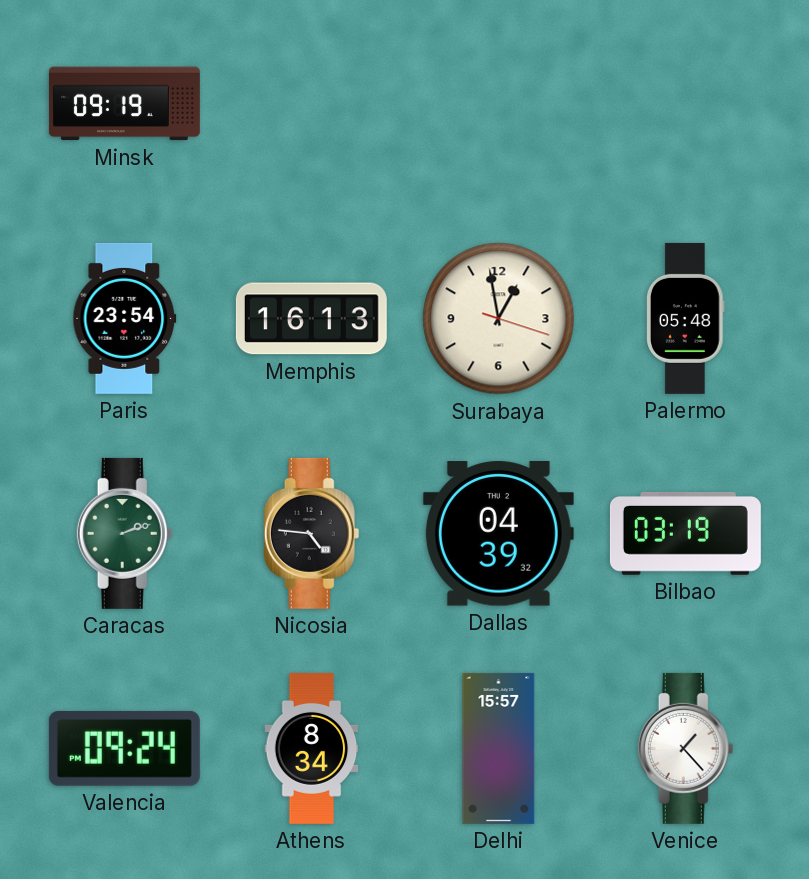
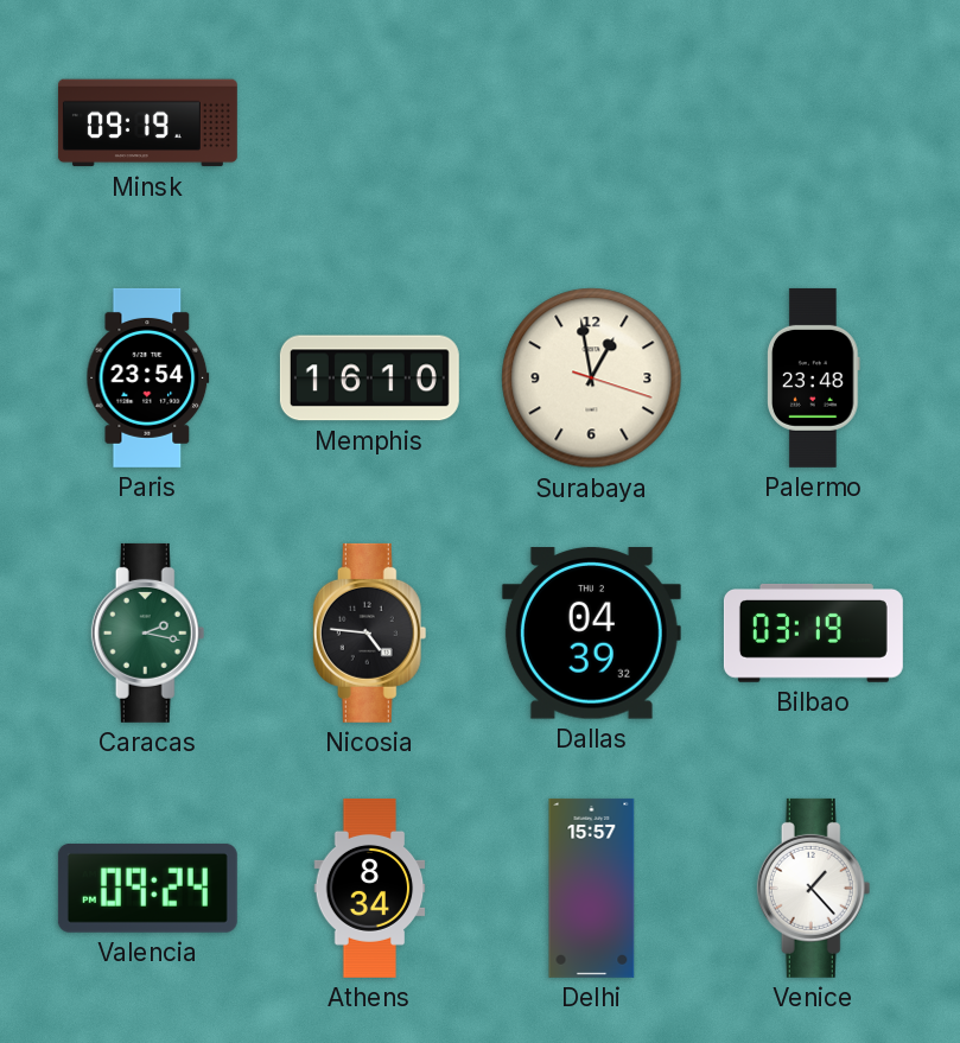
Memphis: 16:13 -> 16:10 (369, 379)
Palermo: 05:48 -> 23:48 (814, 377)
Caracas: 2:12 -> 2:17 (148, 632)
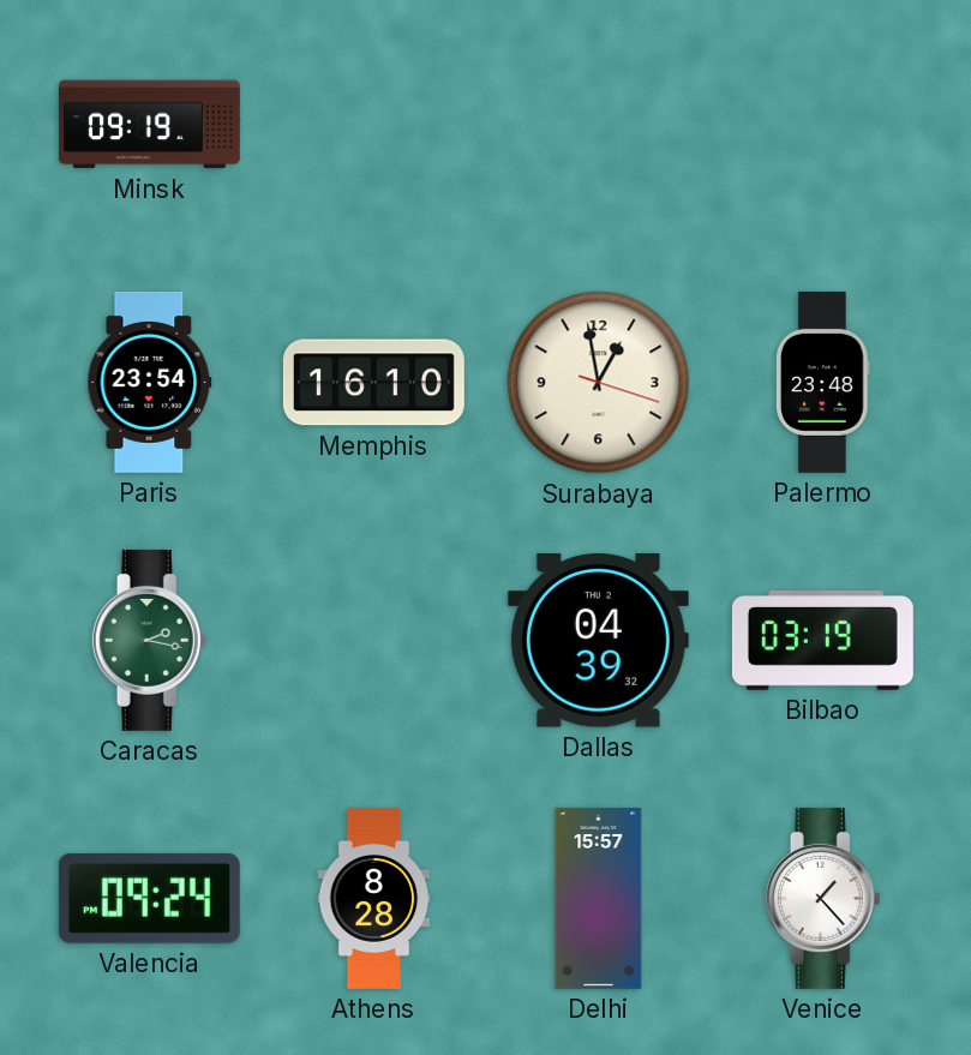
Nicosia: 4:46 -> none (370, 632)
Athens: 8:34 -> 8:28 (374, 898)
